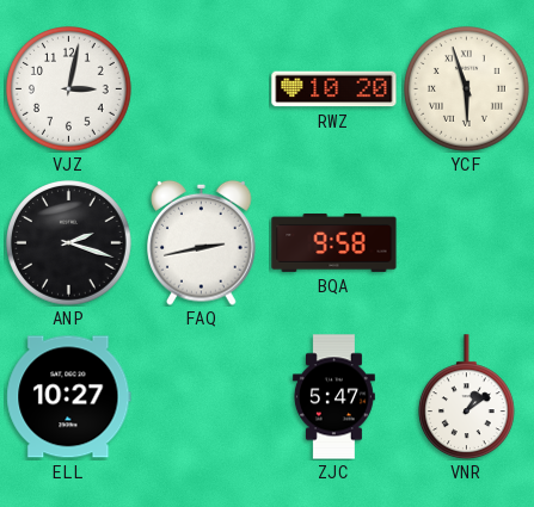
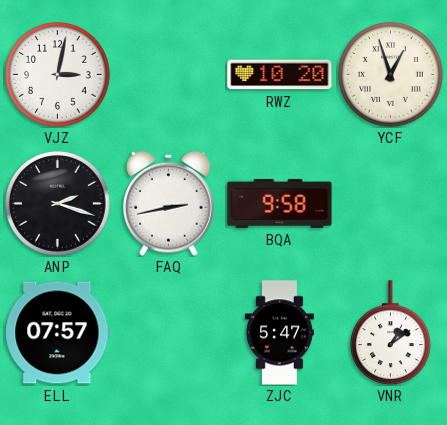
YCF: 5:57 -> 12:57 (391, 75)
ELL: 10:27 -> 07:57 (58, 333)
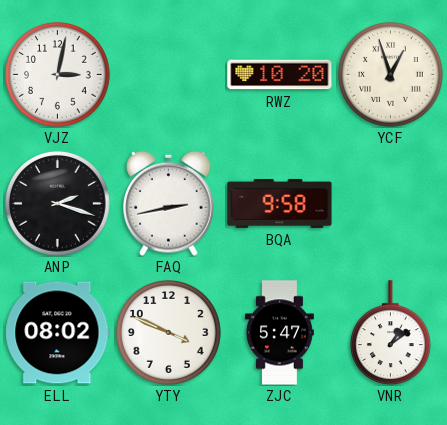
ELL: 07:57 -> 08:02 (58, 333)
YTY: none -> 3:49 (169, 333)
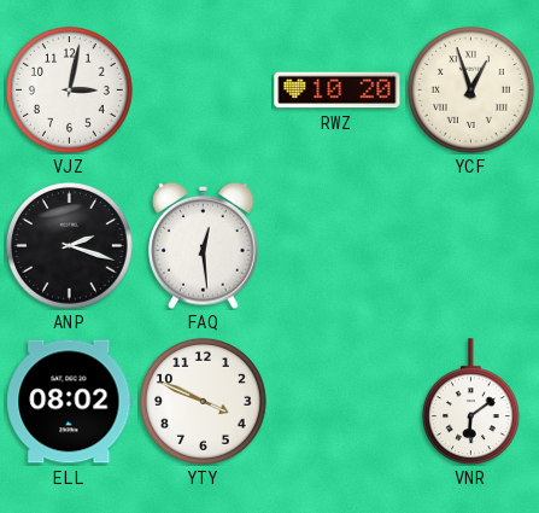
FAQ: 2:43 -> 12:29 (204, 245)
BQA: 9:58 -> none (280, 203)
ZJC: 5:47 -> none (279, 333)
VNR: 1:09 -> 6:09 (471, 402)
